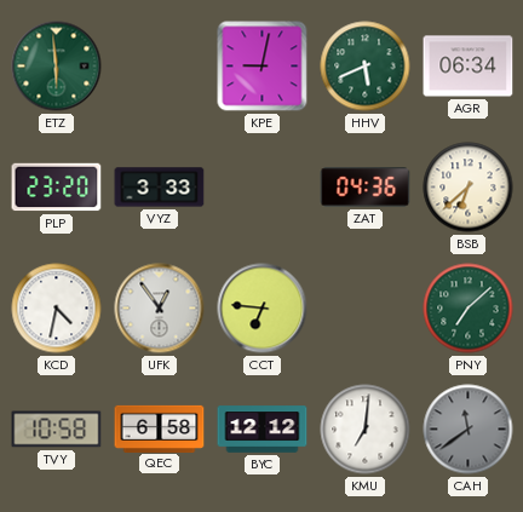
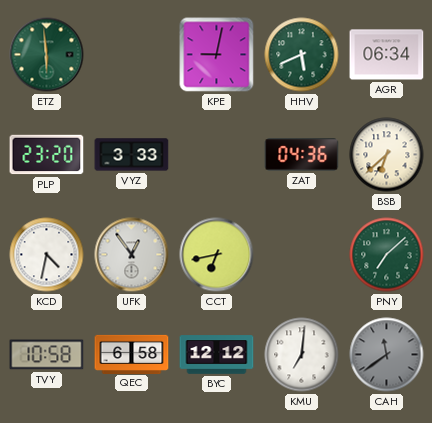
CCT: 6:46 -> 6:43 (217, 255)
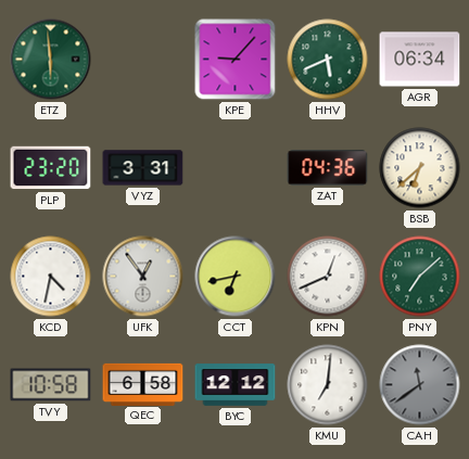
KPE: 9:02 -> 9:07 (236, 60)
VYZ: 3:33 -> 3:31 (143, 168)
KPN: none -> 12:41 (328, 277)
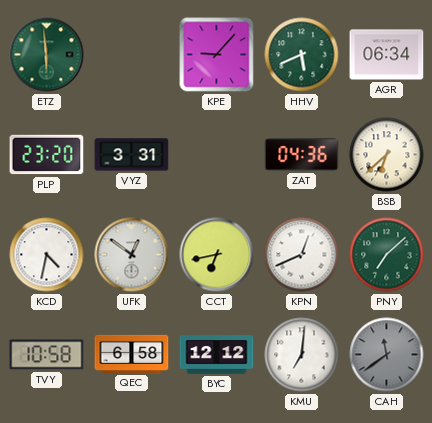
UFK: 12:54 -> 12:51 (132, 255)
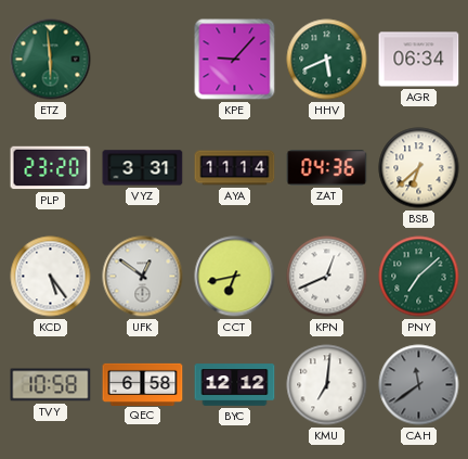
AYA: none -> 11:14 (235, 168)
KCD: 4:32 -> 5:24 (51, 277)
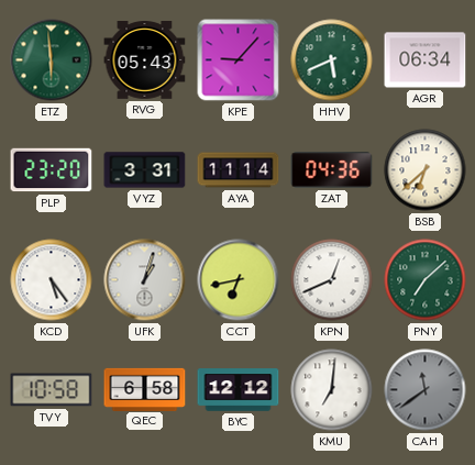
RVG: none -> 05:43 (145, 60)
UFK: 12:51 -> 1:03 (145, 280)
